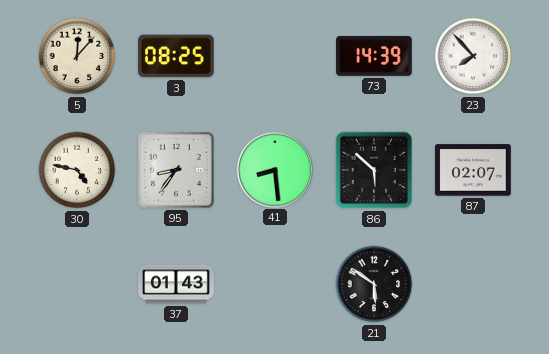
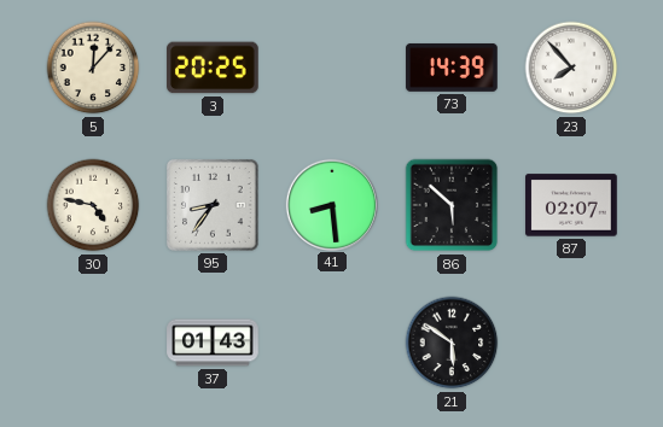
3: 08:25 -> 20:25 (213, 68)
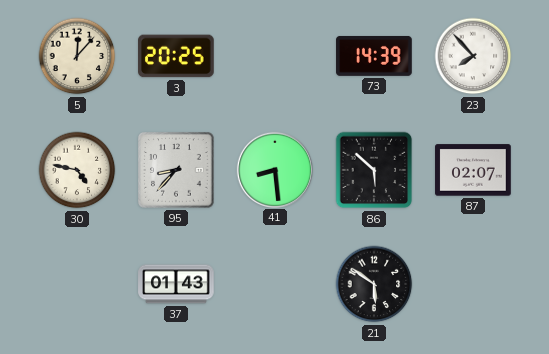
95: 8:36 -> 8:37 (176, 170)
